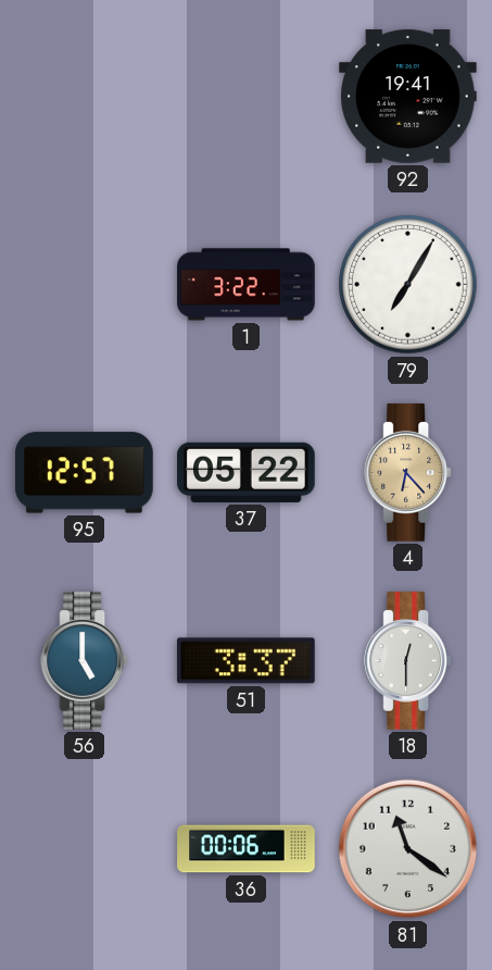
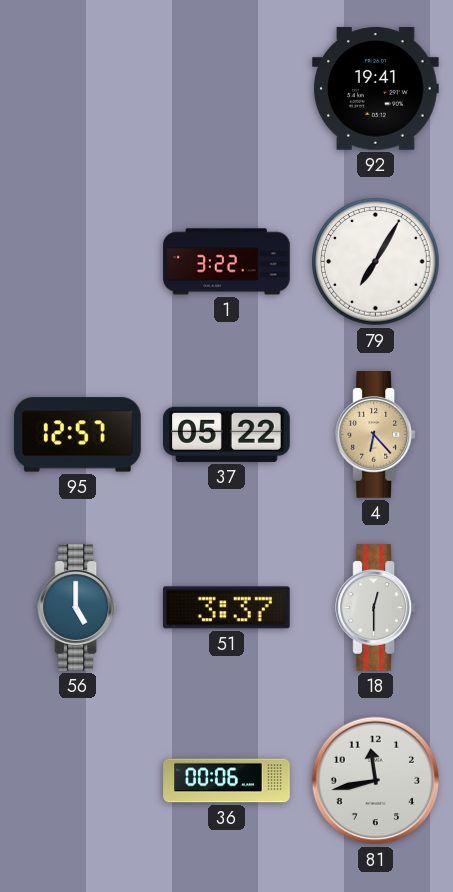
81: 11:21 -> 11:43 (376, 781)
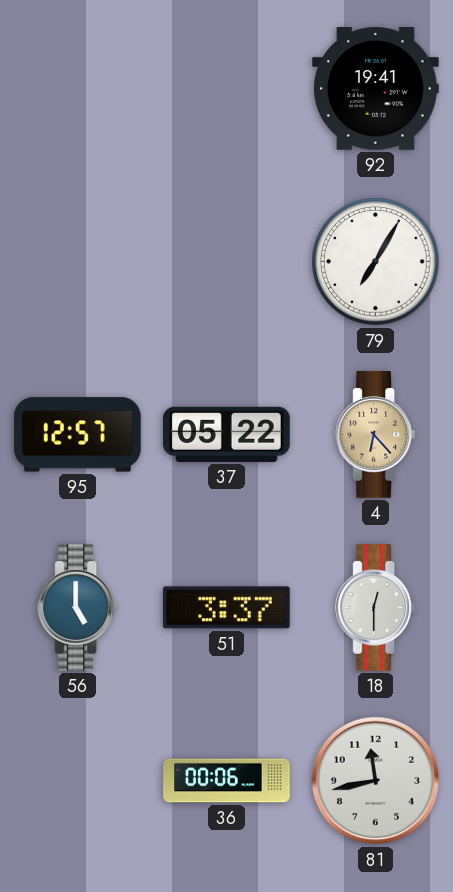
1: 3:22 -> none (227, 262)
